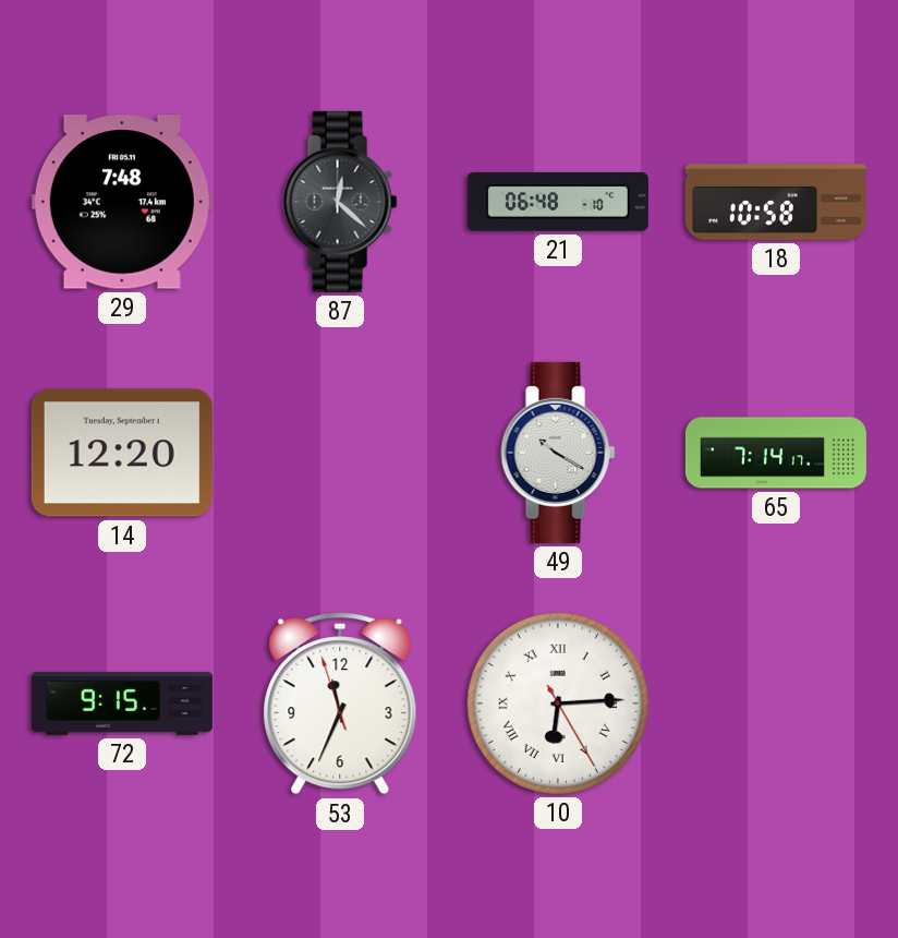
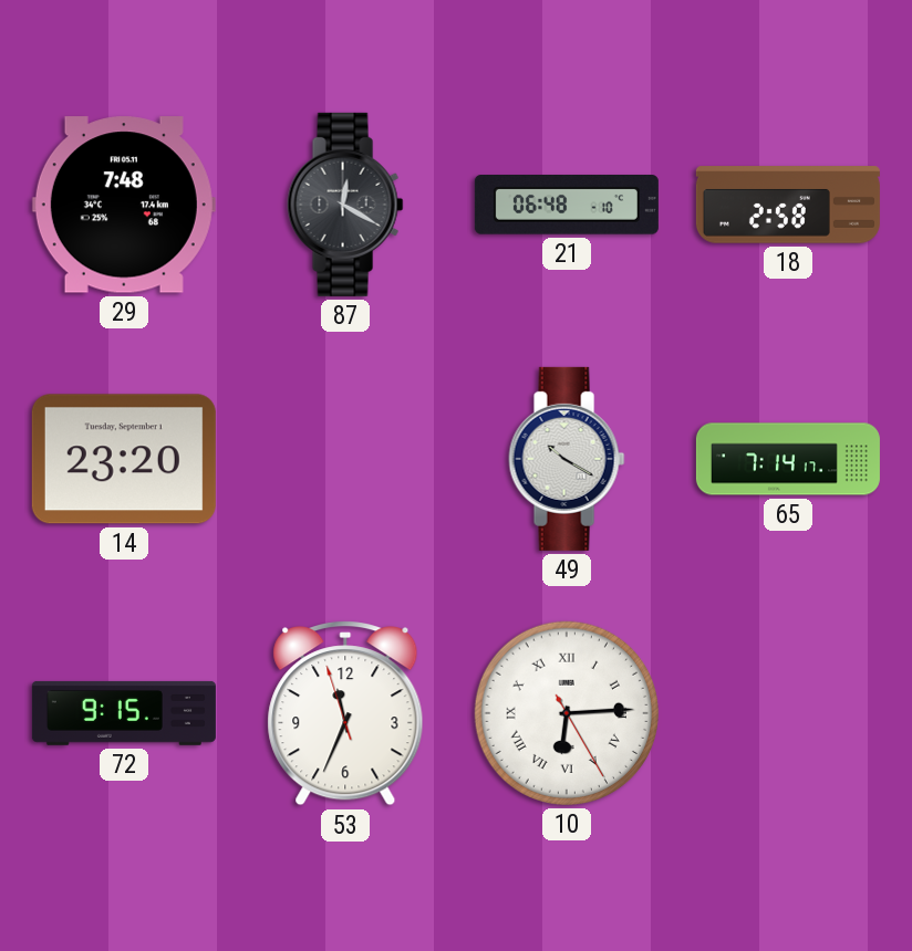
87: 12:22 -> 12:20 (345, 205)
18: 10:58 -> 2:58 (788, 205)
14: 12:20 -> 23:20 (124, 459)
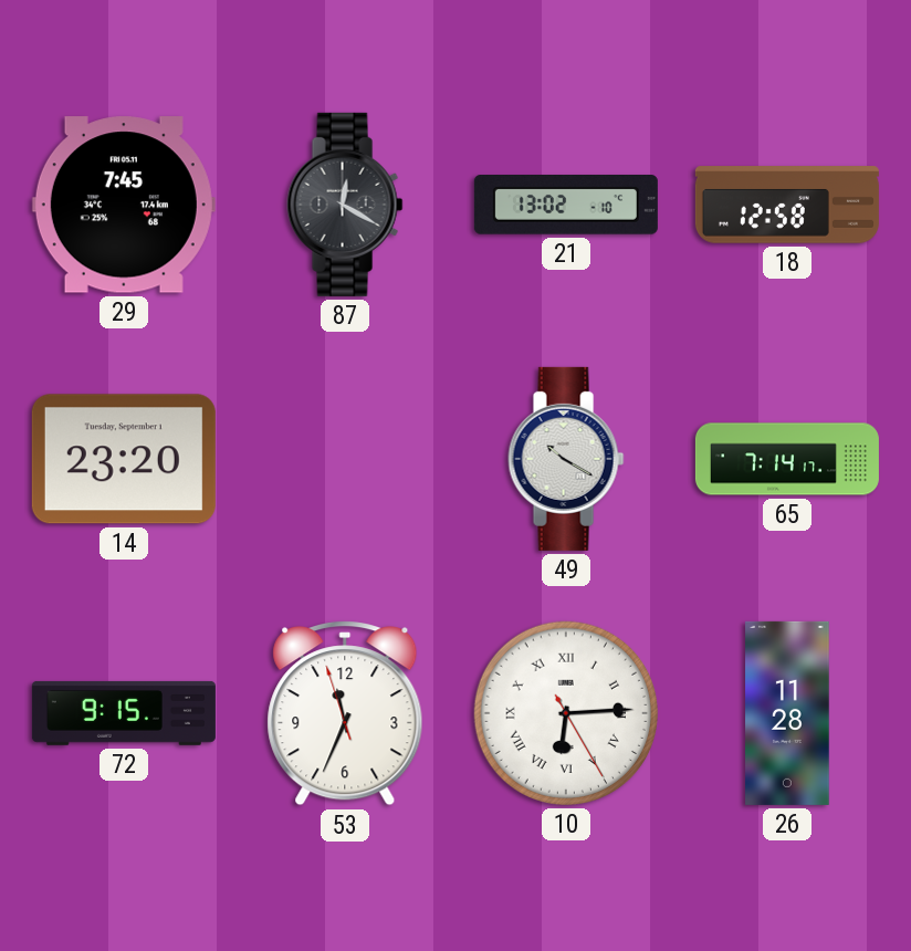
29: 7:48 -> 7:45 (124, 205)
21: 06:48 -> 13:02 (566, 206)
18: 2:58 -> 12:58 (787, 205)
26: none -> 11:28 (787, 713)
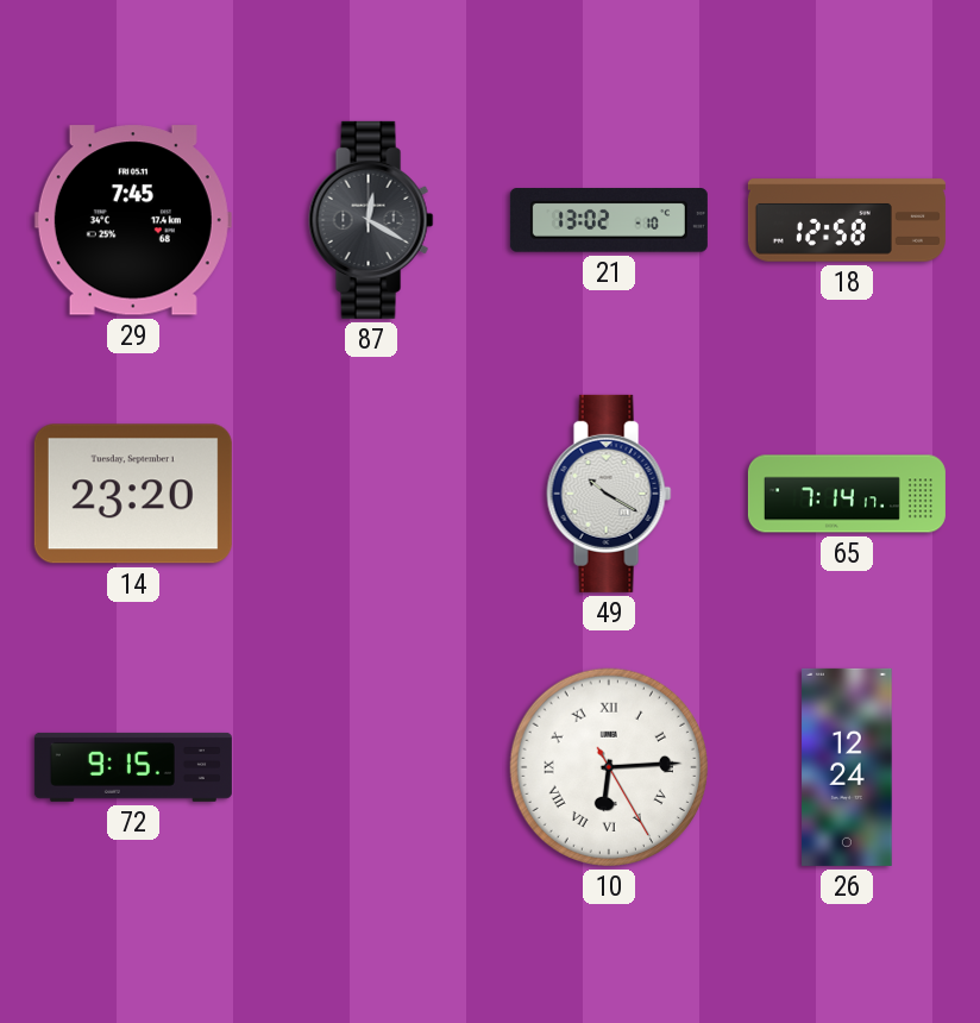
53: 11:33 -> none (345, 714)
26: 11:28 -> 12:24 (847, 767)
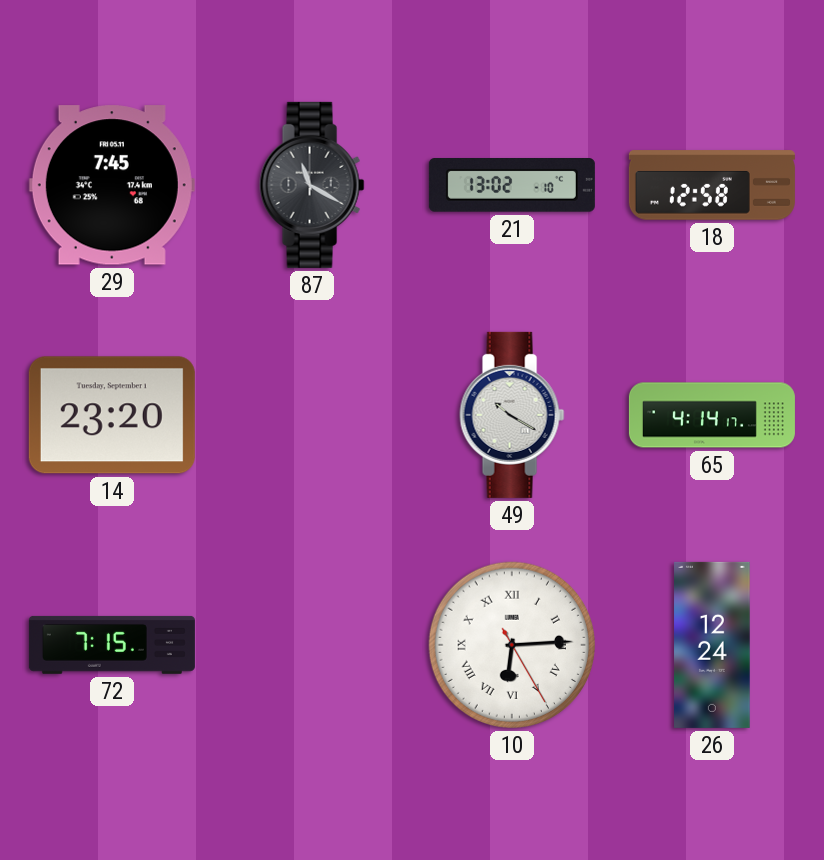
87: 12:20 -> 11:20 (312, 185)
65: 7:14 -> 4:14 (712, 415)
72: 9:15 -> 7:15 (112, 645)
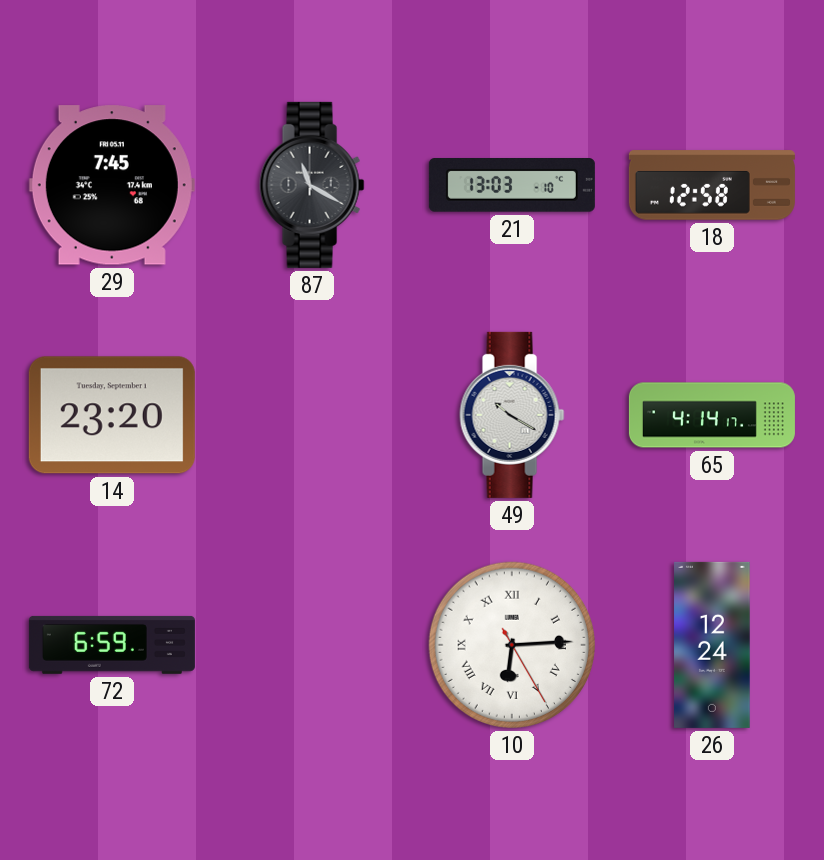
21: 13:02 -> 13:03 (512, 186)
72: 7:15 -> 6:59 (112, 645)
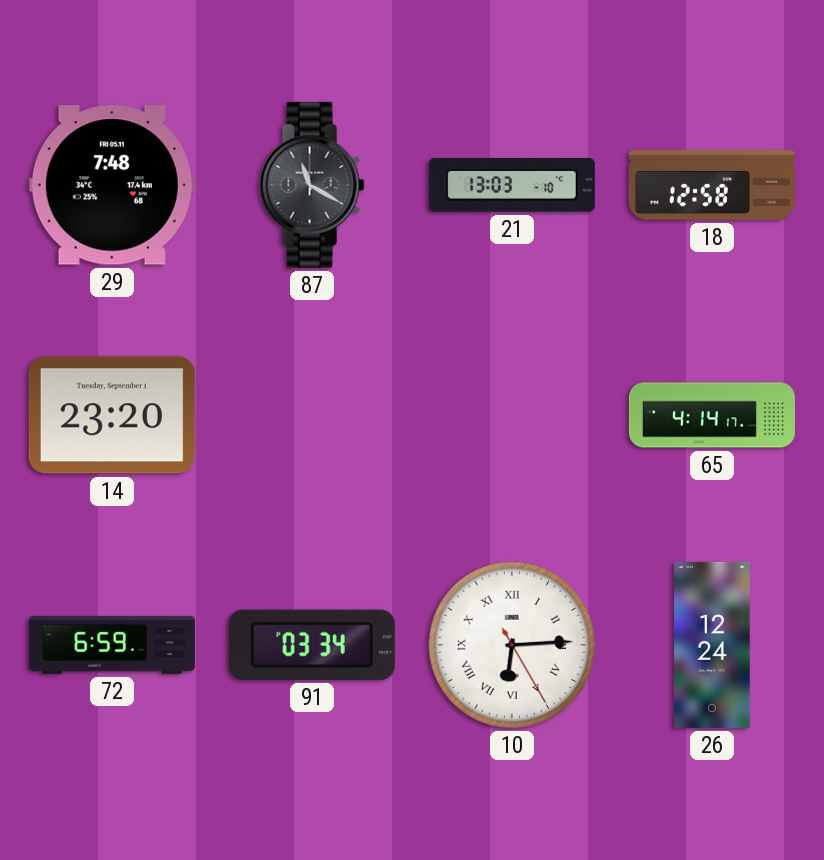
29: 7:45 -> 7:48 (112, 185)
49: 10:20 -> none (512, 415)
91: none -> 03:34 (312, 645)
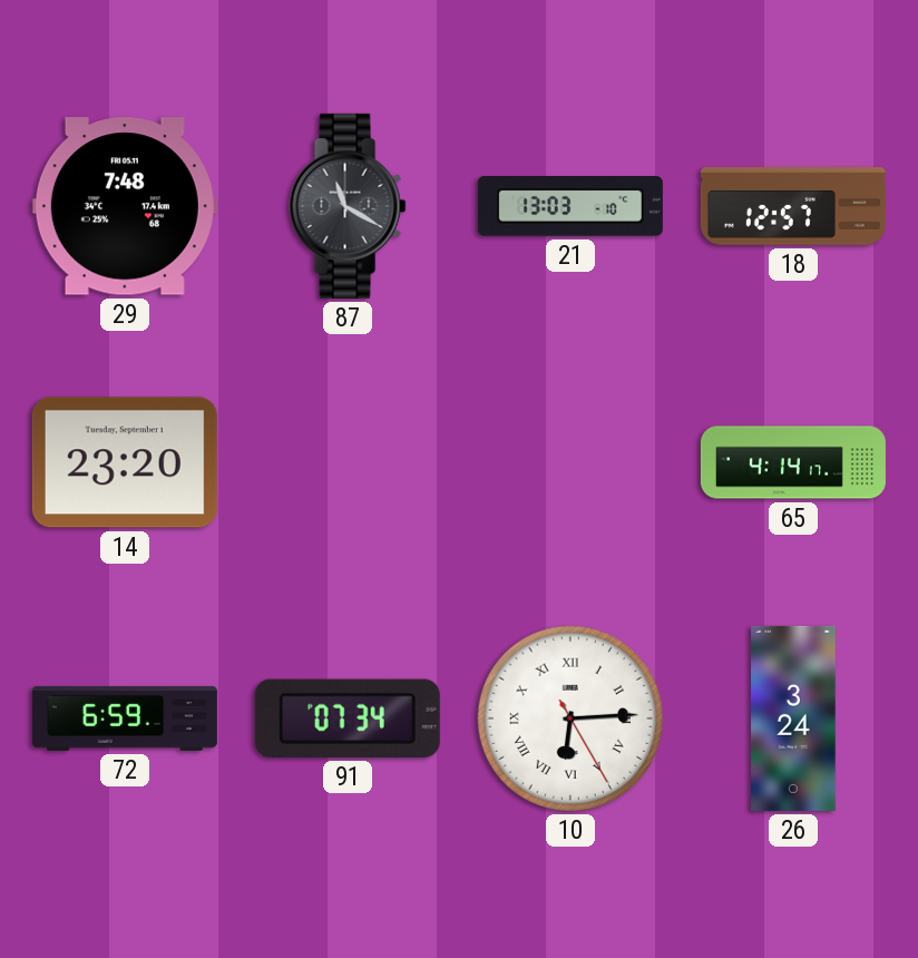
18: 12:58 -> 12:57 (793, 206)
91: 03:34 -> 07:34 (348, 718)
26: 12:24 -> 3:24 (793, 718)
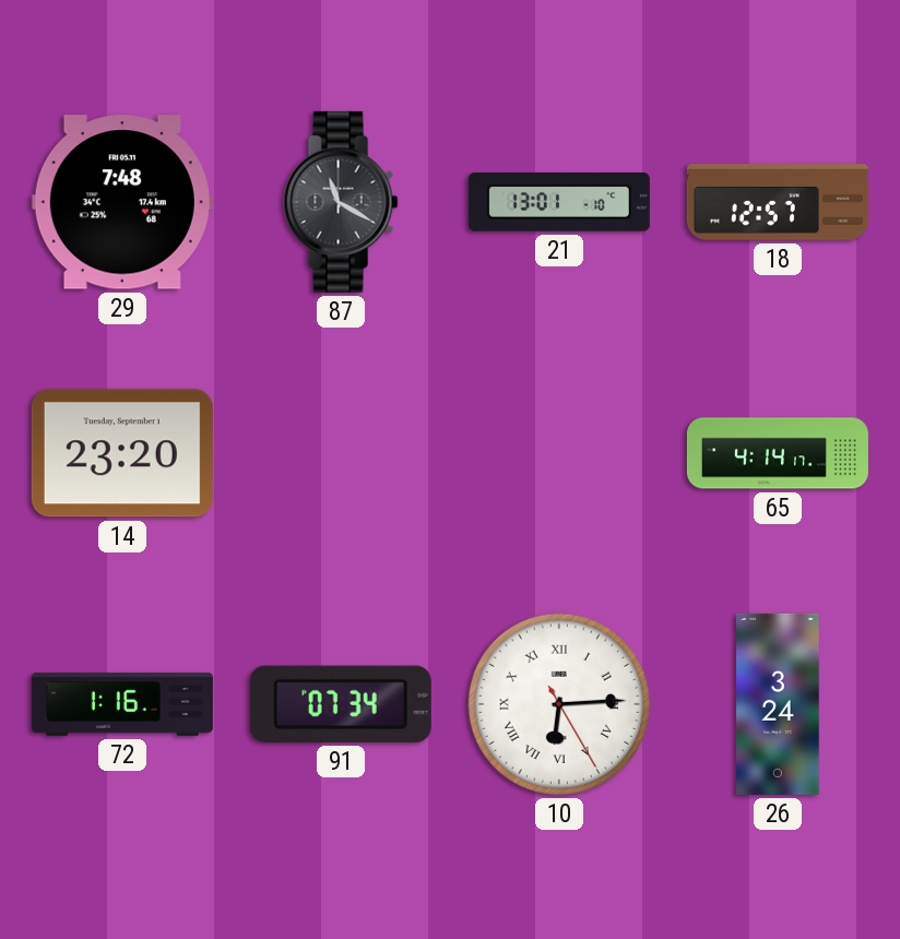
21: 13:03 -> 13:01 (559, 203)
72: 6:59 -> 1:16 (122, 704)
